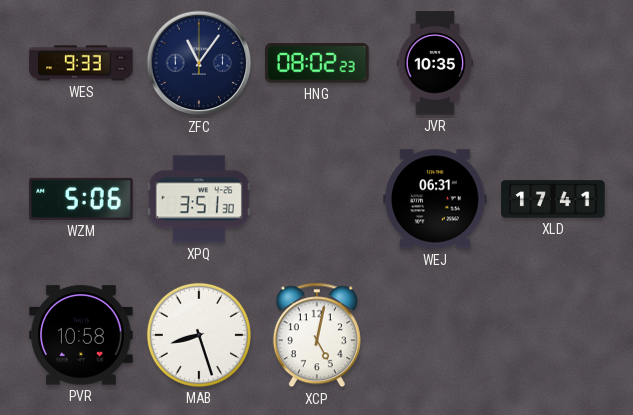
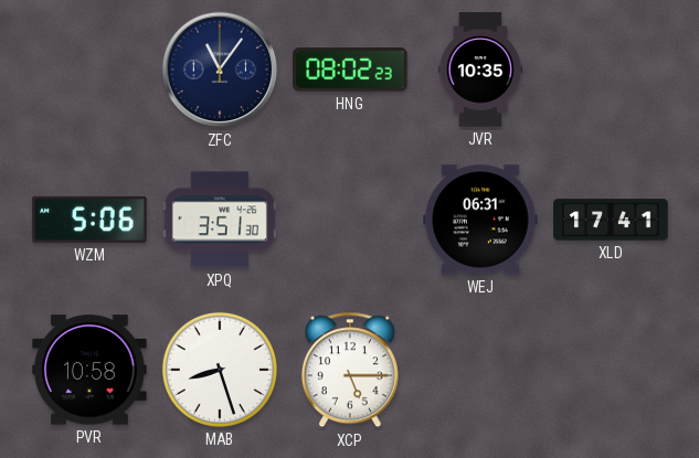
WES: 9:33 -> none (81, 63)
XCP: 5:02 -> 5:15 (350, 370)
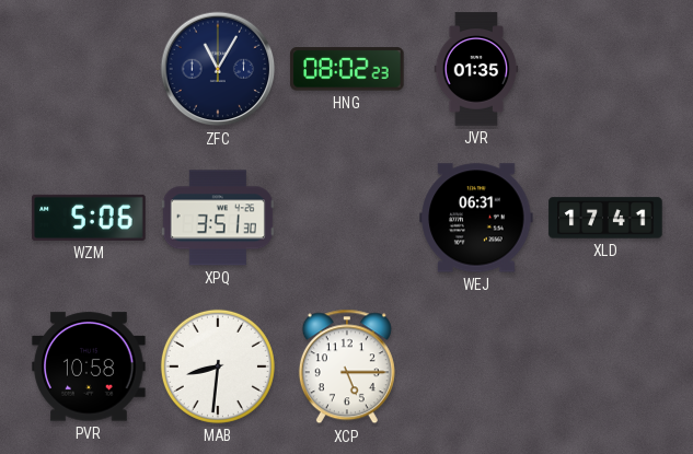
ZFC: 11:06 -> 11:05 (218, 69)
JVR: 10:35 -> 01:35 (476, 69)
MAB: 8:27 -> 8:31 (218, 366)
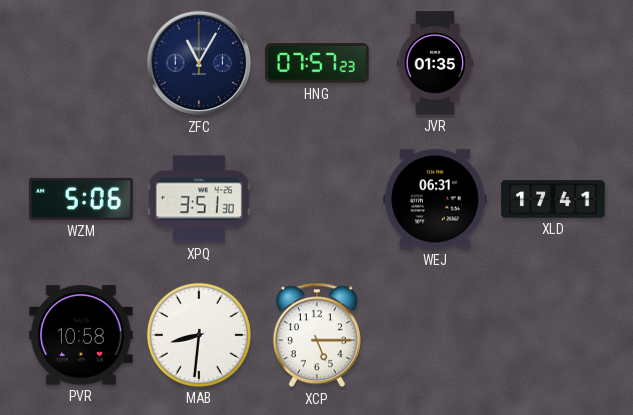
HNG: 08:02 -> 07:57 (317, 63)
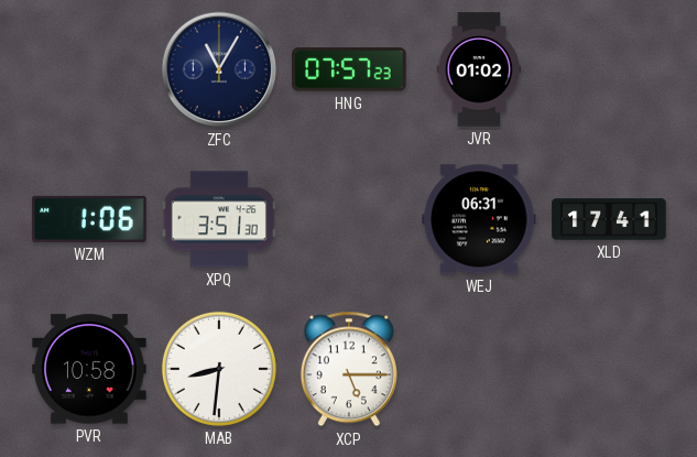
JVR: 01:35 -> 01:02 (479, 69)
WZM: 5:06 -> 1:06 (89, 219)
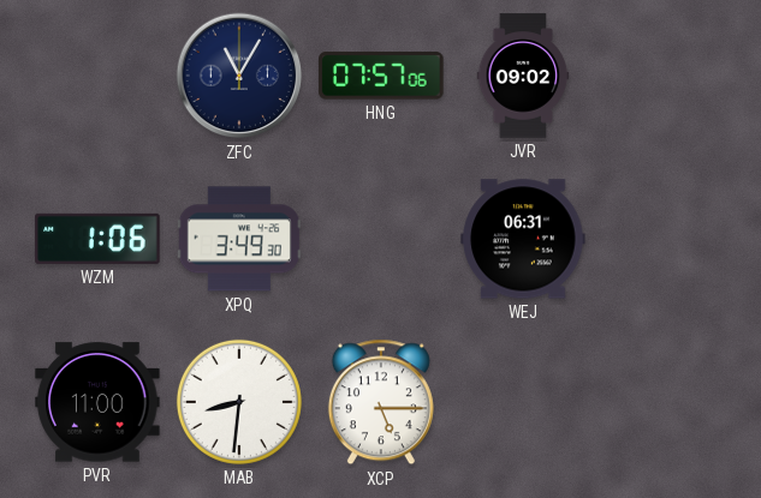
HNG: 07:57:23 -> 07:57:06 (381, 76)
JVR: 01:02 -> 09:02 (523, 76)
XPQ: 3:51 -> 3:49 (239, 239)
XLD: 17:41 -> none (609, 219)
PVR: 10:58 -> 11:00 (97, 402)
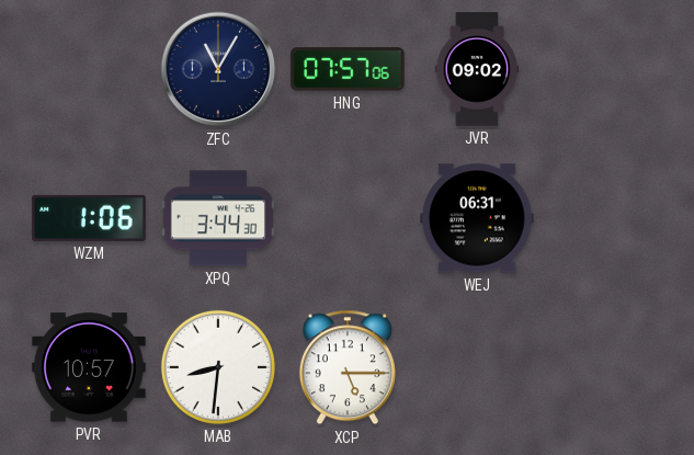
XPQ: 3:49 -> 3:44 (218, 218)
PVR: 11:00 -> 10:57 (89, 367)
